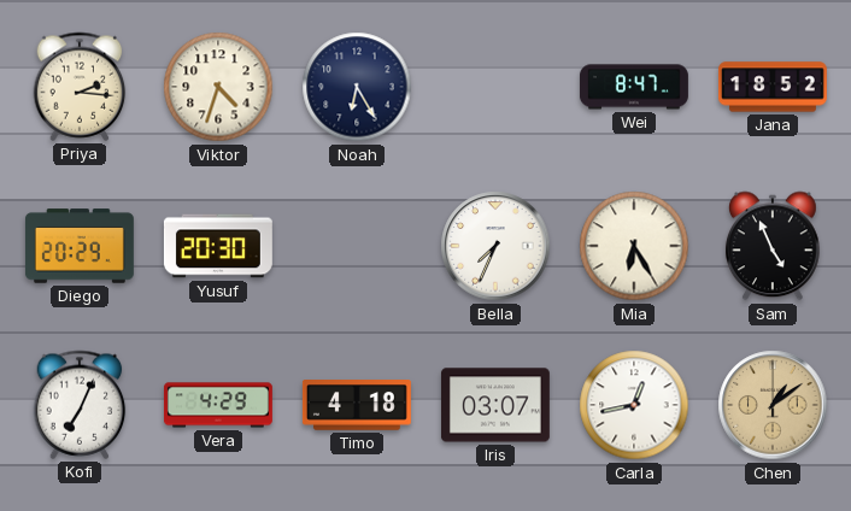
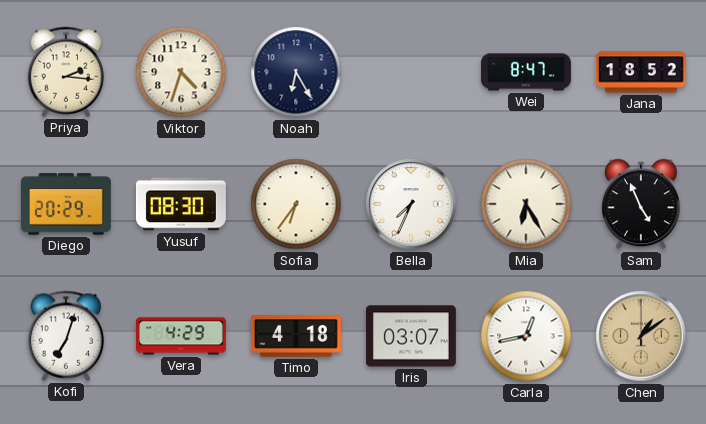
Yusuf: 20:30 -> 08:30 (181, 204)
Sofia: none -> 6:36 (296, 204)
Kofi: 7:04 -> 7:03 (66, 336)
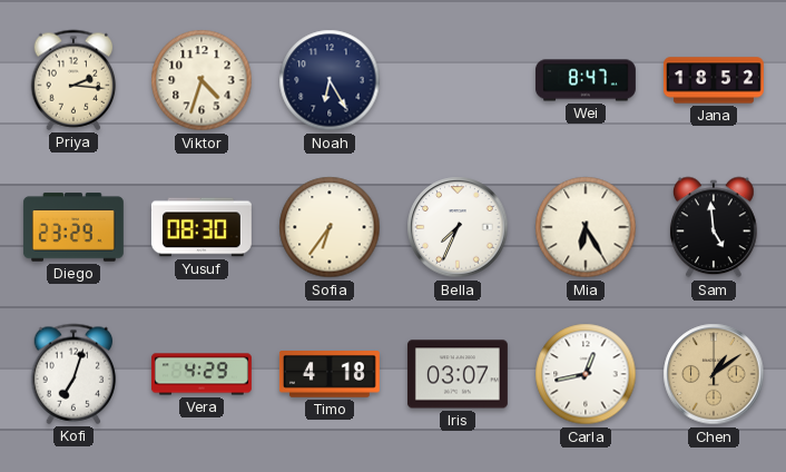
Diego: 20:29 -> 23:29 (73, 227)
Sam: 4:56 -> 4:59 (714, 227)
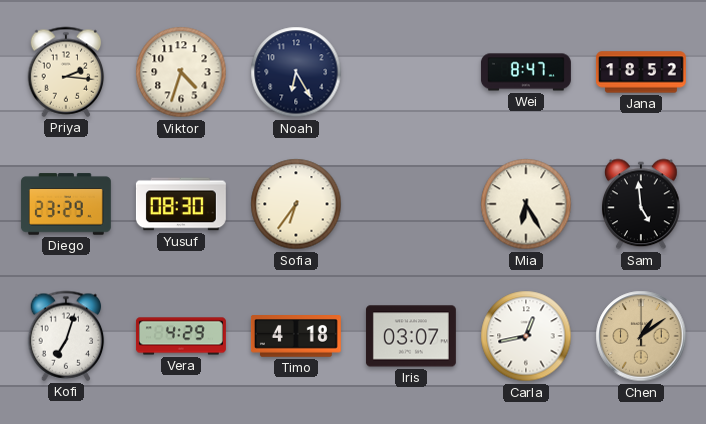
Bella: 7:34 -> none (458, 227)
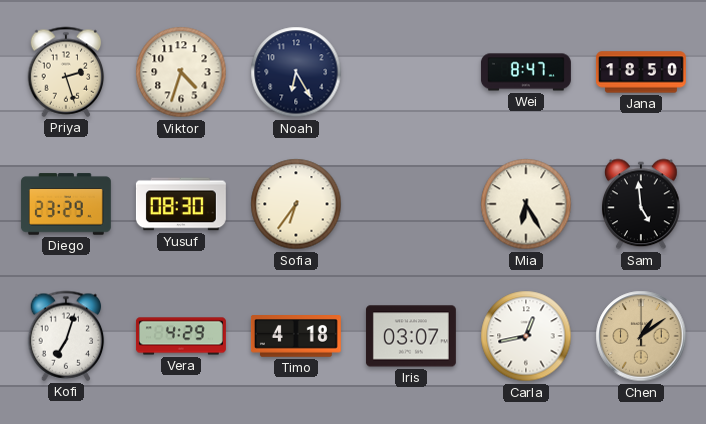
Priya: 2:16 -> 2:27 (66, 72)
Jana: 18:52 -> 18:50 (641, 72)
